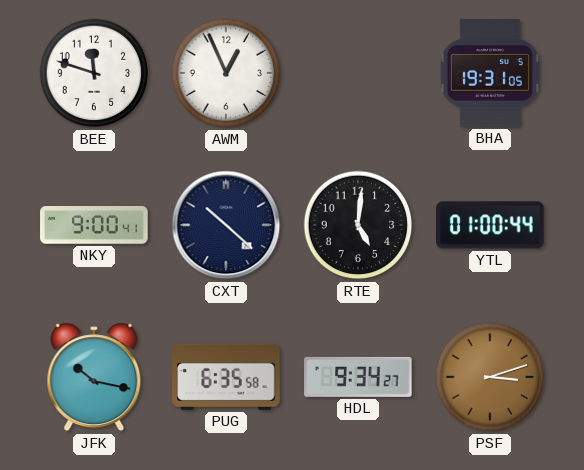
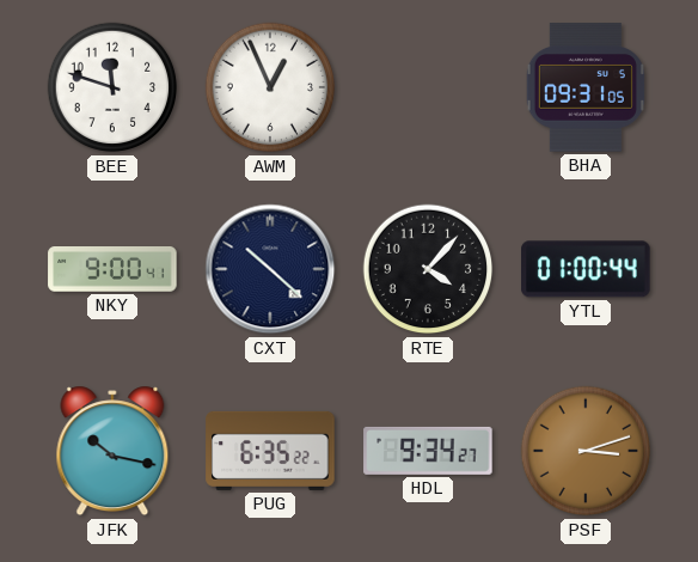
BHA: 19:31 -> 09:31 (586, 87)
RTE: 5:01 -> 4:07 (428, 269)
PUG: 6:35:58 -> 6:35:22 (270, 451)
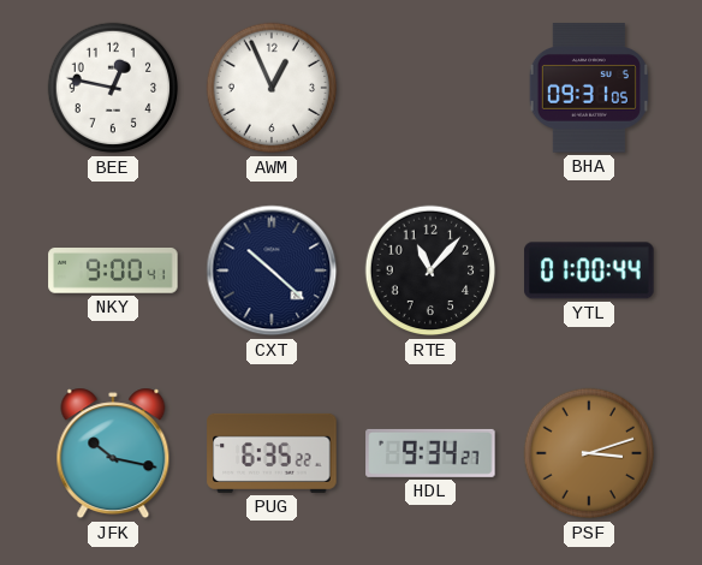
BEE: 11:48 -> 12:47 (113, 88)
RTE: 4:07 -> 11:07 (430, 270)
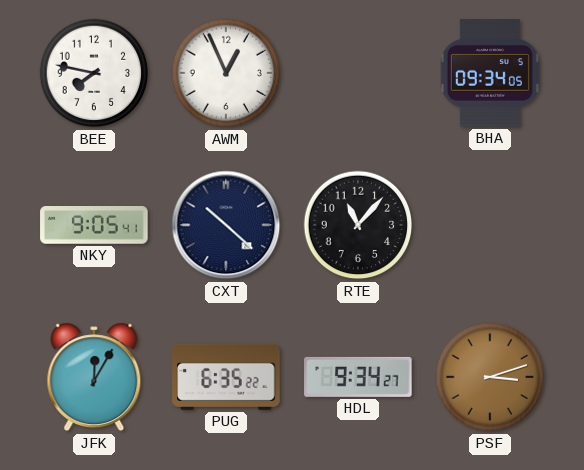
BEE: 12:47 -> 7:47 (94, 73)
BHA: 09:31 -> 09:34 (490, 73)
NKY: 9:00 -> 9:05 (94, 226)
YTL: 01:00 -> none (589, 270)
JFK: 10:17 -> 12:05 (94, 377)
